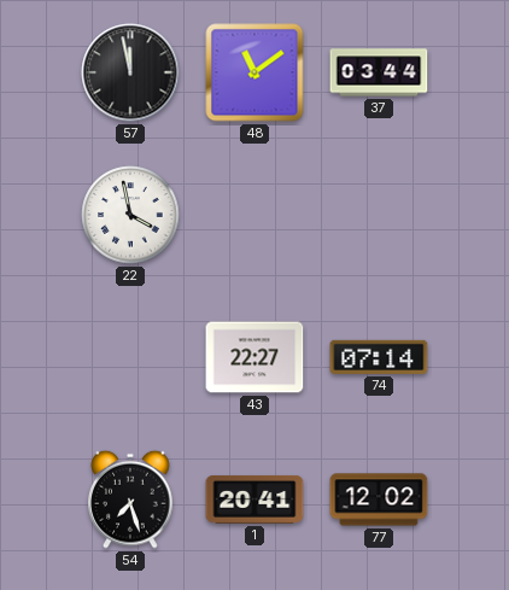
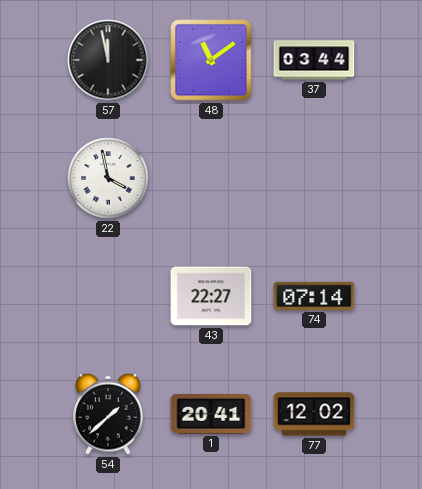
54: 7:27 -> 1:38 (108, 414)
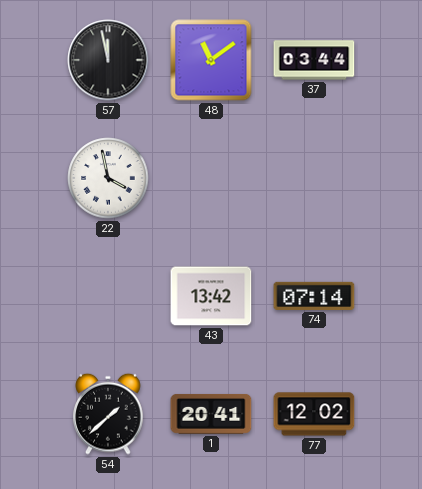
43: 22:27 -> 13:42 (211, 296)
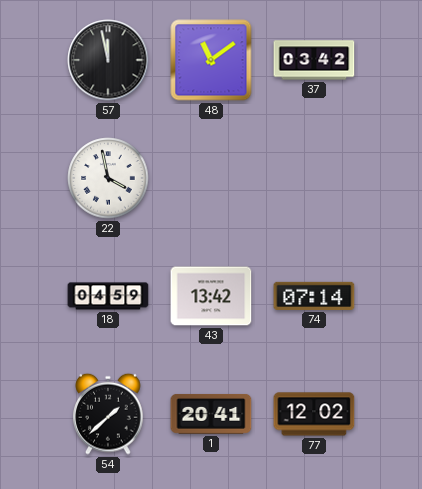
37: 03:44 -> 03:42 (314, 60)
18: none -> 04:59 (108, 296)
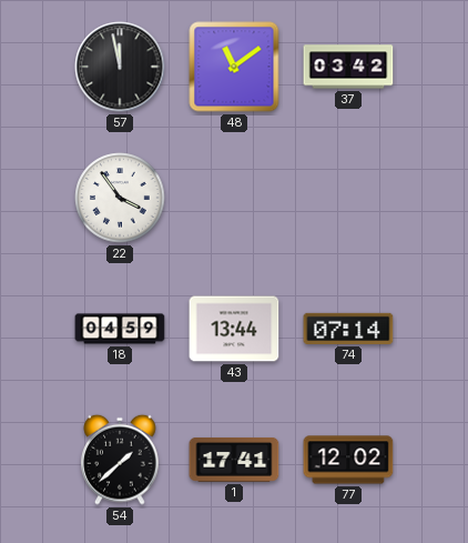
22: 3:58 -> 3:54 (120, 198)
43: 13:42 -> 13:44 (234, 329)
1: 20:41 -> 17:41 (234, 460)
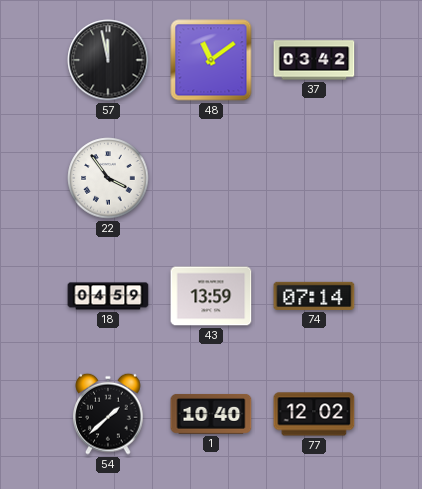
43: 13:44 -> 13:59 (211, 296)
1: 17:41 -> 10:40 (211, 414)
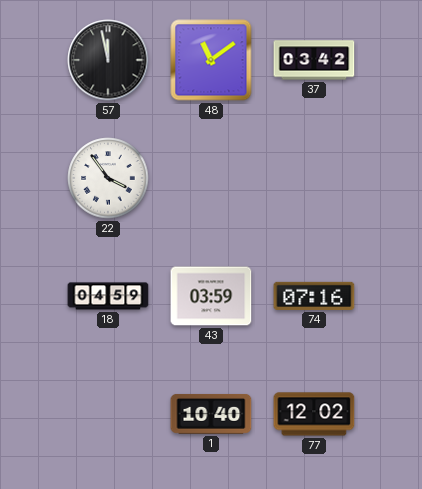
43: 13:59 -> 03:59 (211, 296)
74: 07:14 -> 07:16 (314, 296)
54: 1:38 -> none (108, 414)
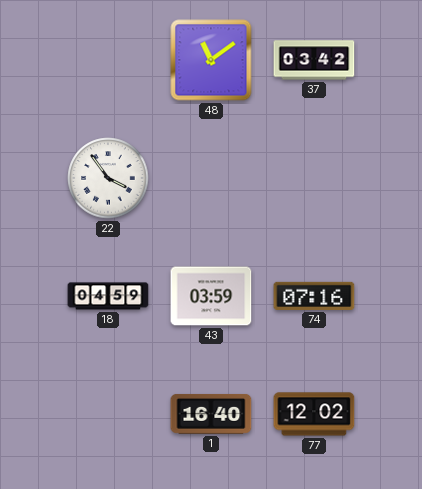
57: 11:58 -> none (108, 60)
1: 10:40 -> 16:40 (211, 414)
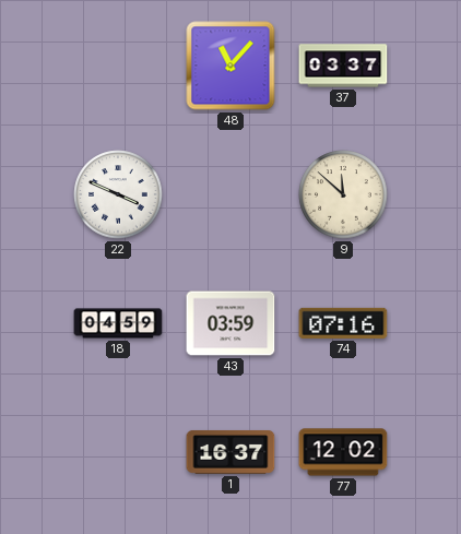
48: 11:09 -> 11:07 (230, 66)
37: 03:42 -> 03:37 (343, 66)
22: 3:54 -> 3:49 (118, 194)
9: none -> 11:52 (343, 194)
1: 16:40 -> 16:37 (230, 452)
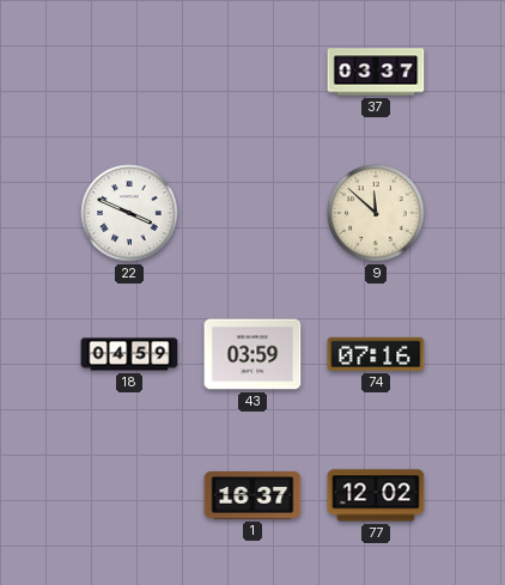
48: 11:07 -> none (230, 66)
